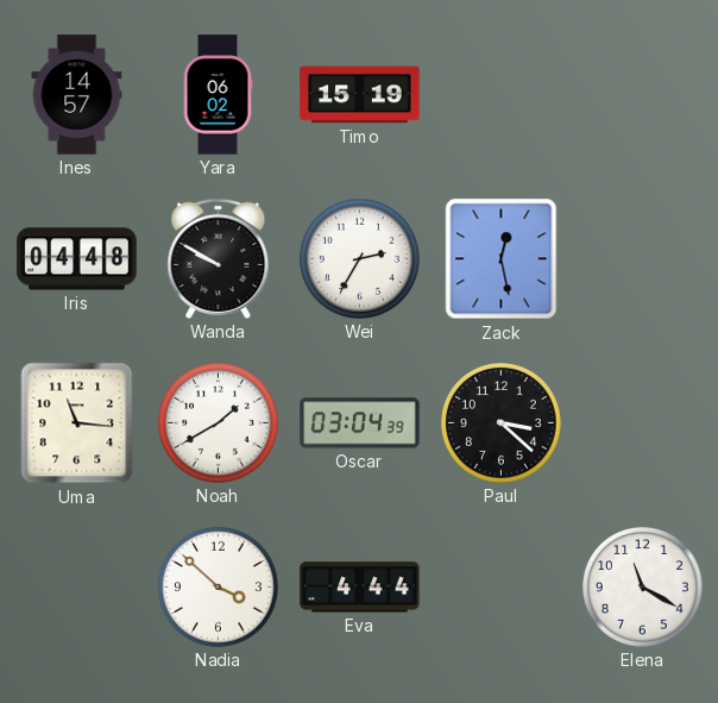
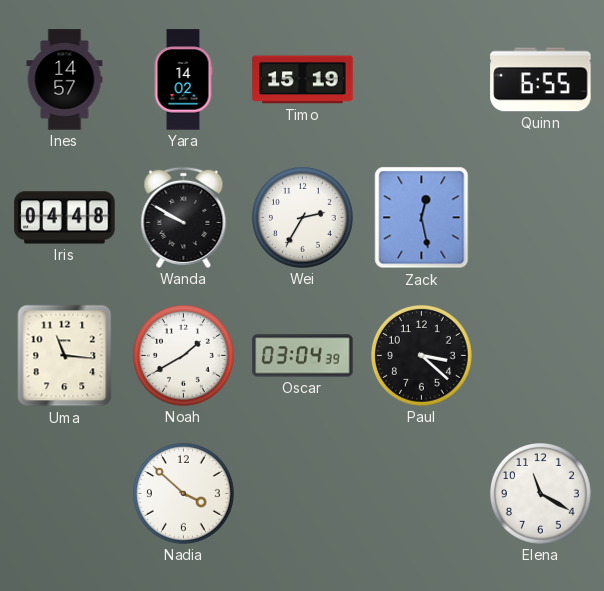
Yara: 06:02 -> 14:02 (183, 80)
Quinn: none -> 6:55 (541, 80)
Eva: 4:44 -> none (360, 588)
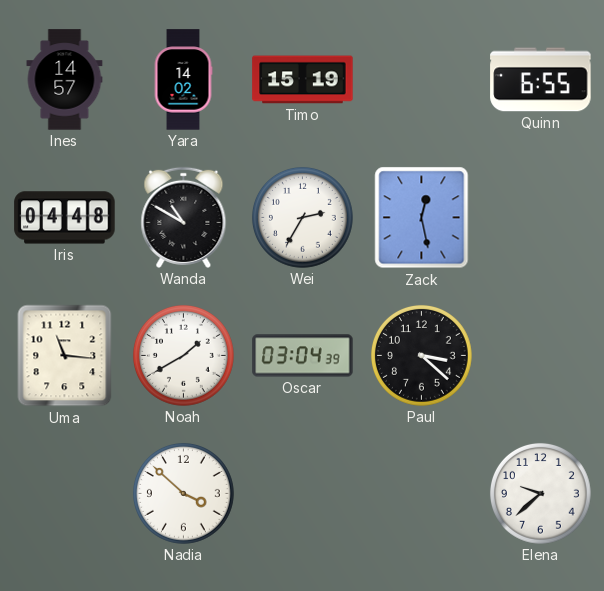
Wanda: 9:50 -> 10:50 (184, 217)
Elena: 11:20 -> 9:38 (540, 493)
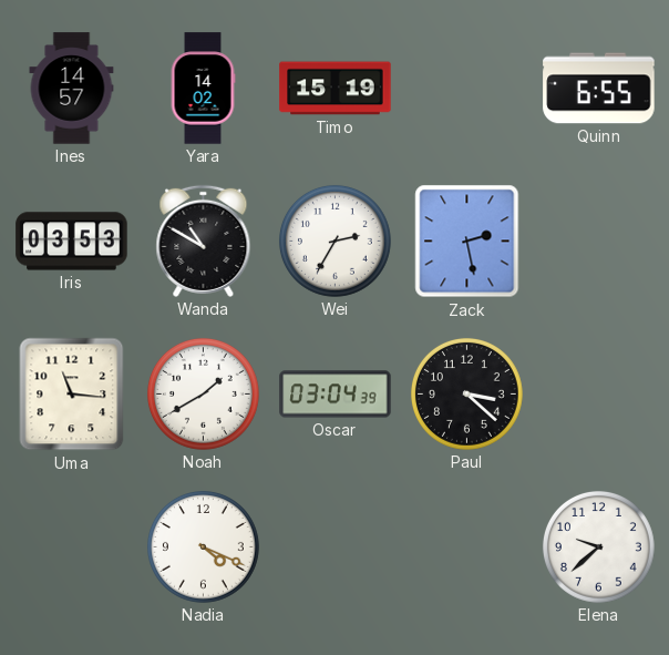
Iris: 04:48 -> 03:53 (72, 242)
Zack: 12:28 -> 2:28 (467, 242)
Nadia: 3:52 -> 4:19 (203, 546)
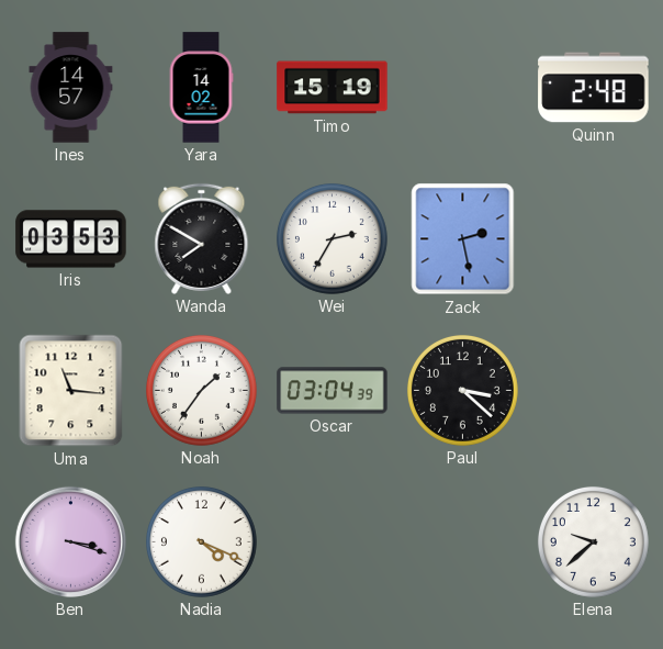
Quinn: 6:55 -> 2:48 (594, 88)
Wanda: 10:50 -> 7:50 (202, 238)
Noah: 1:40 -> 1:36 (201, 390)
Ben: none -> 3:18 (70, 541)
